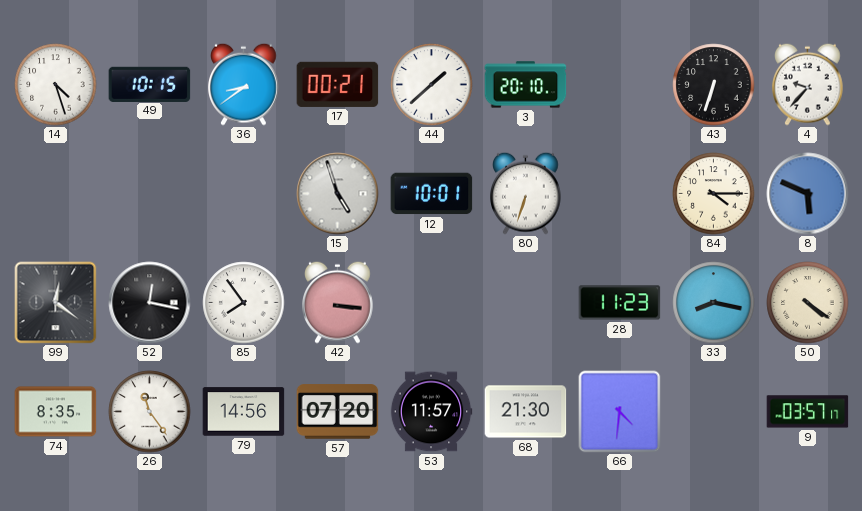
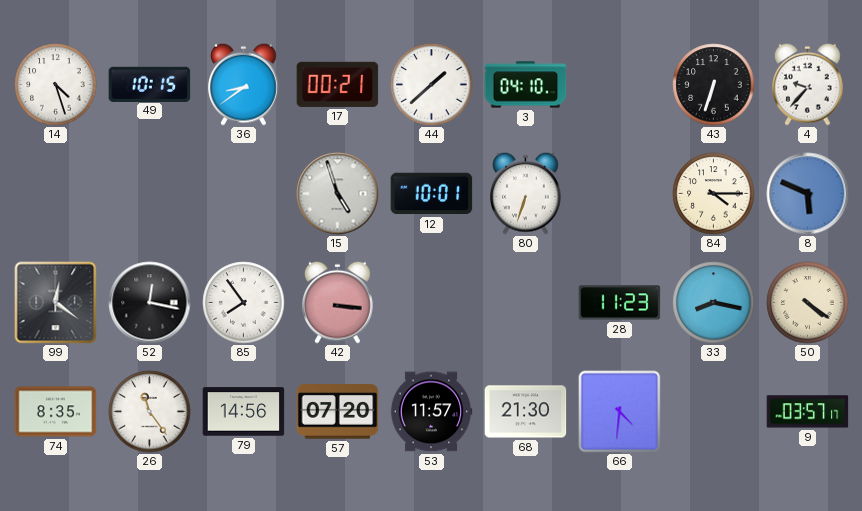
3: 20:10 -> 04:10 (526, 85)
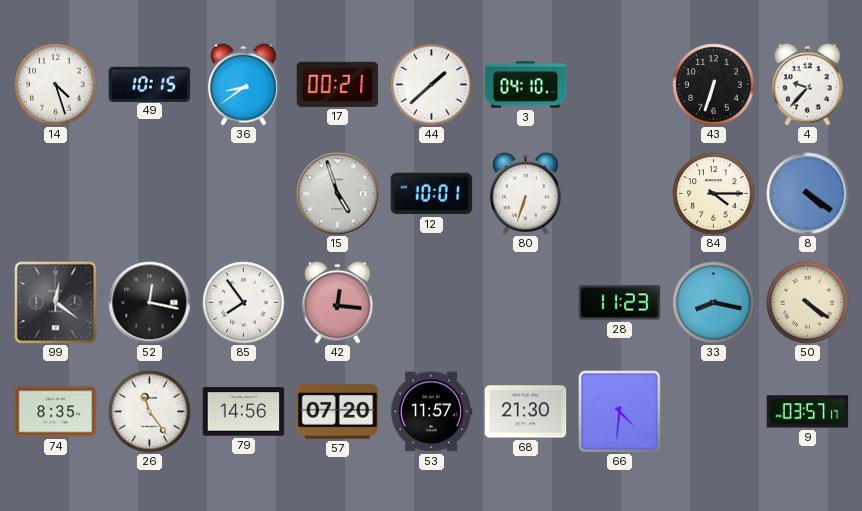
8: 5:49 -> 4:21 (808, 194)
42: 3:16 -> 12:16 (338, 302)
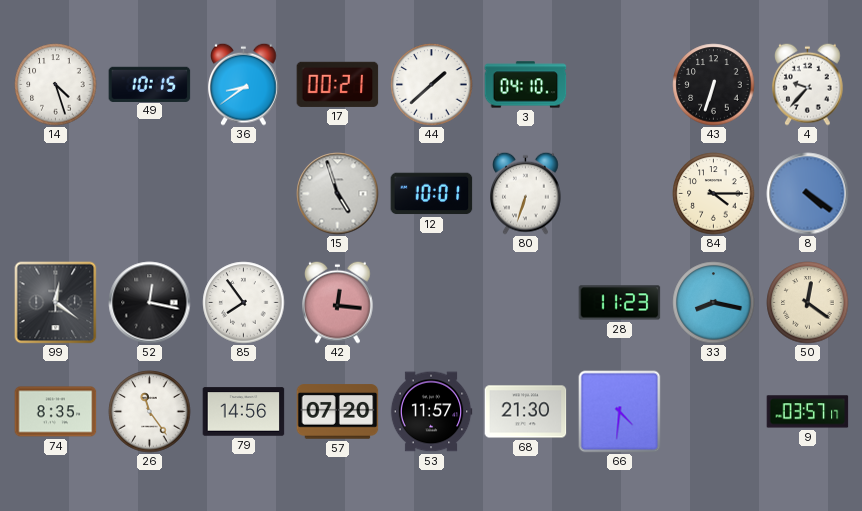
50: 4:21 -> 12:21 (808, 303)
